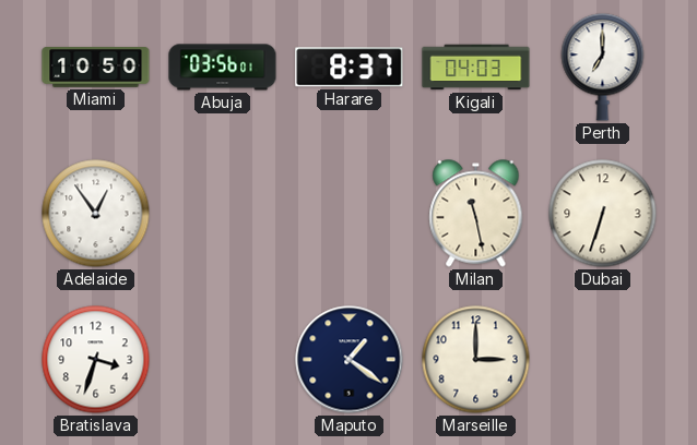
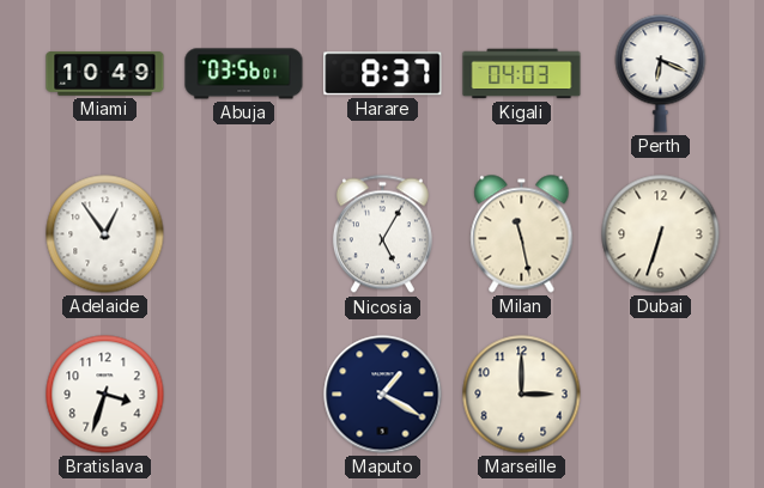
Miami: 10:50 -> 10:49 (105, 74)
Perth: 7:00 -> 6:19 (661, 74)
Nicosia: none -> 5:05 (382, 234)
Maputo: 1:21 -> 1:20 (383, 395)
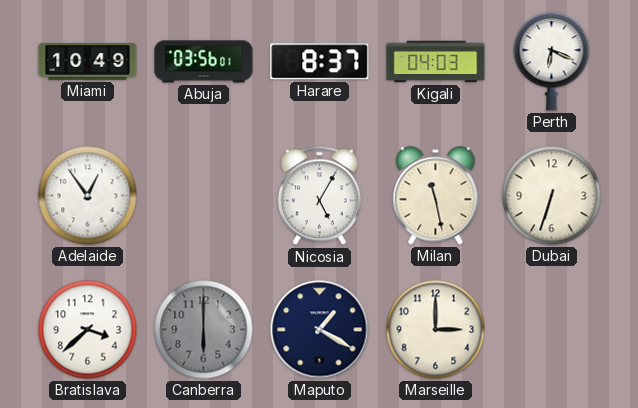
Bratislava: 3:33 -> 3:38 (88, 330)
Canberra: none -> 6:00 (204, 330)
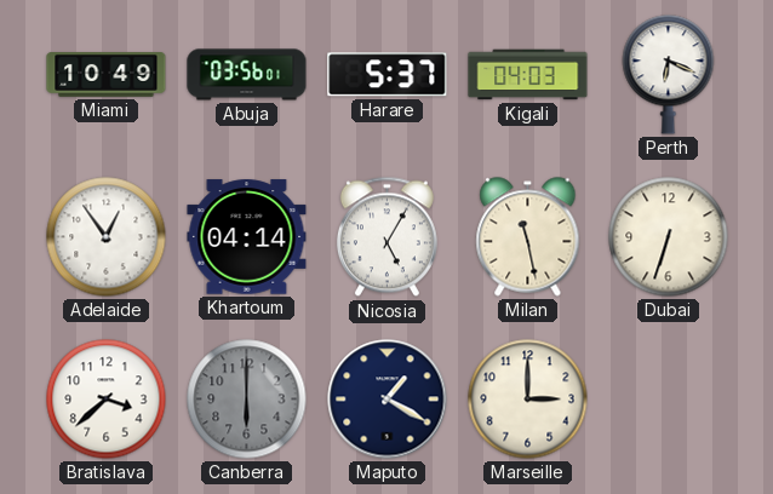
Harare: 8:37 -> 5:37 (388, 75)
Khartoum: none -> 04:14 (247, 237)
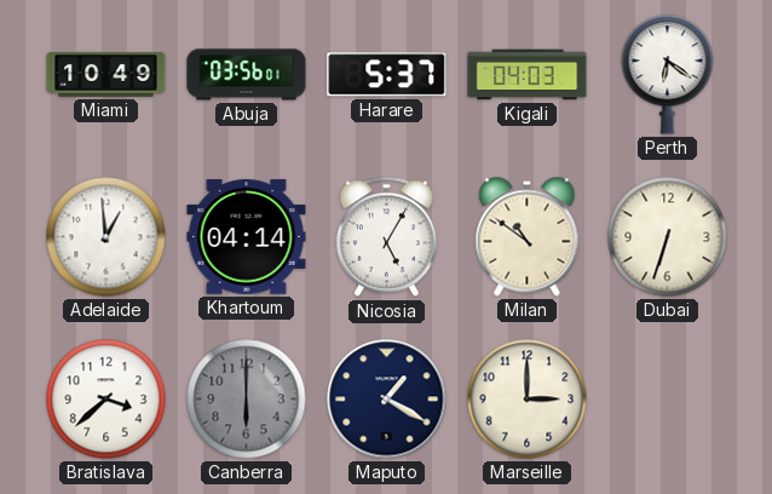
Perth: 6:19 -> 6:21 (668, 75)
Adelaide: 12:54 -> 12:59 (106, 237)
Milan: 11:28 -> 10:51 (528, 237)
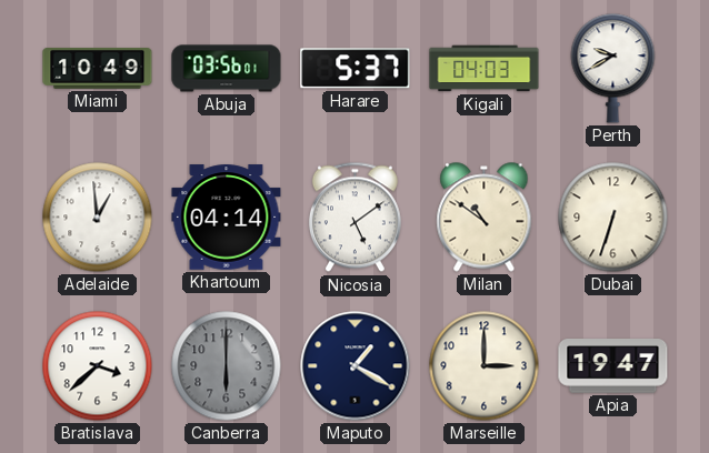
Perth: 6:21 -> 9:40 (613, 69)
Nicosia: 5:05 -> 5:09 (354, 218)
Apia: none -> 19:47 (613, 366)
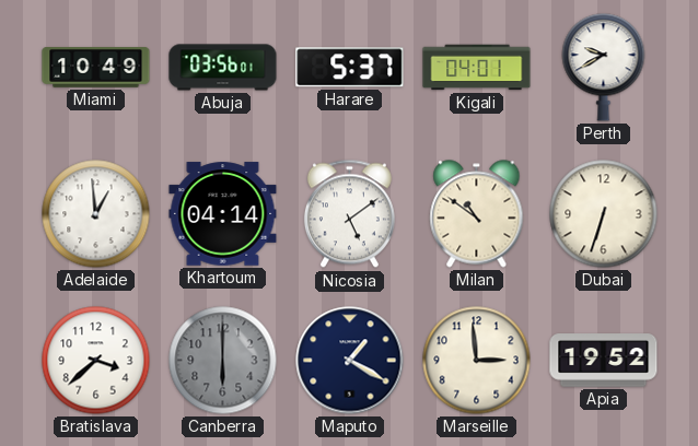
Kigali: 04:03 -> 04:01 (477, 68)
Marseille: 3:00 -> 2:59 (477, 361)
Apia: 19:47 -> 19:52 (604, 361)
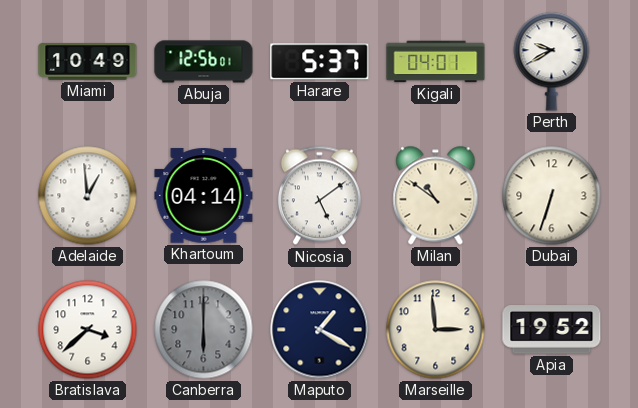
Abuja: 03:56 -> 12:56 (204, 62)
